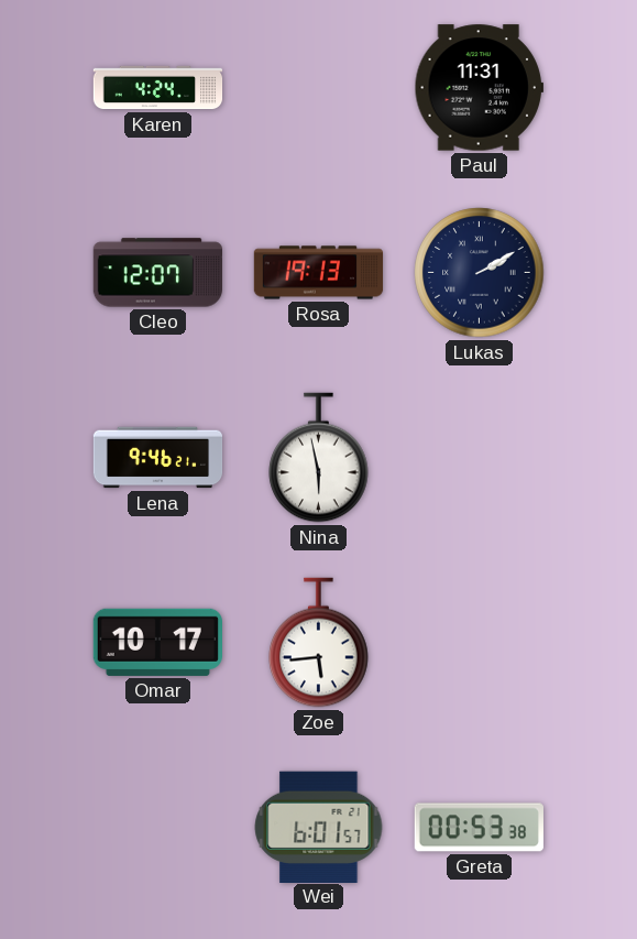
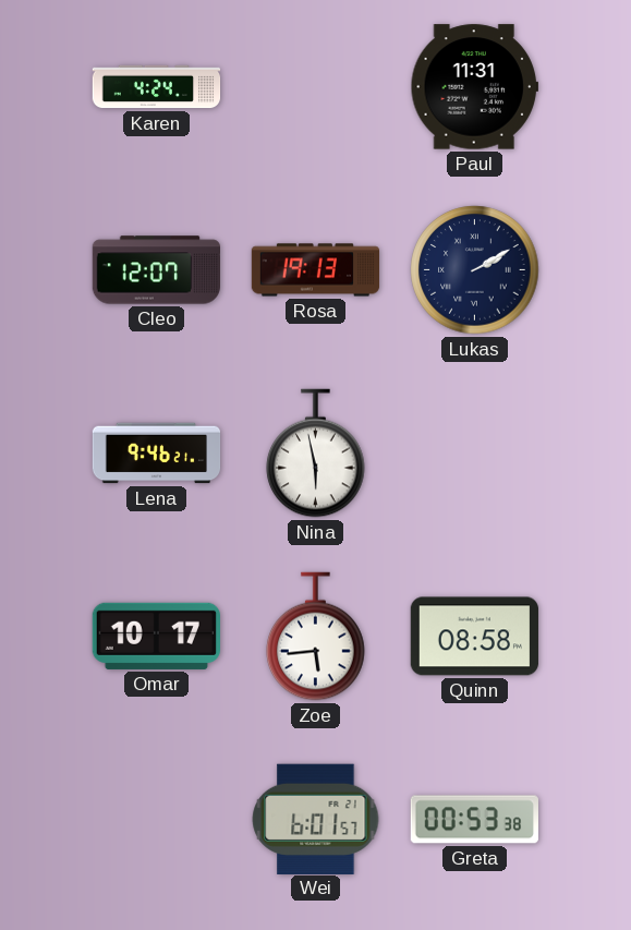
Quinn: none -> 08:58 (474, 637)
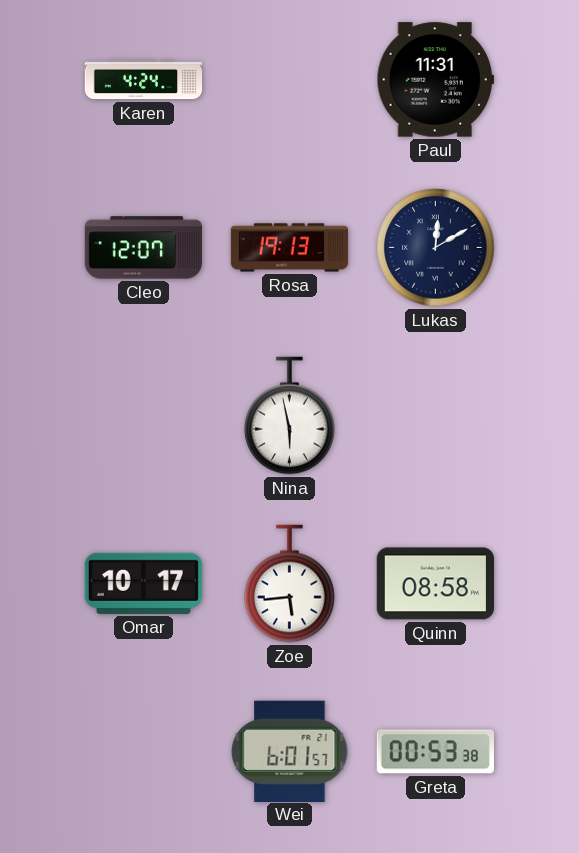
Lukas: 2:10 -> 12:10 (436, 248)
Lena: 9:46 -> none (157, 454)
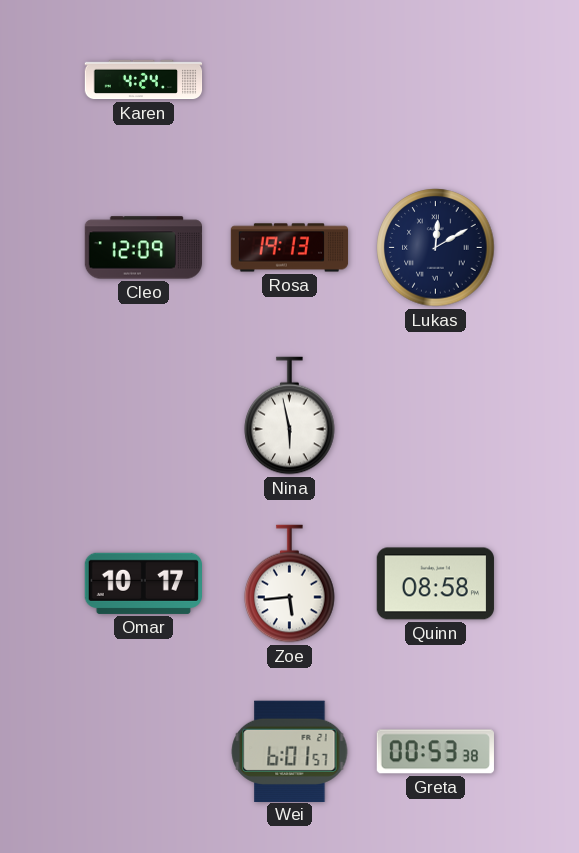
Paul: 11:31 -> none (435, 80)
Cleo: 12:07 -> 12:09 (143, 248)
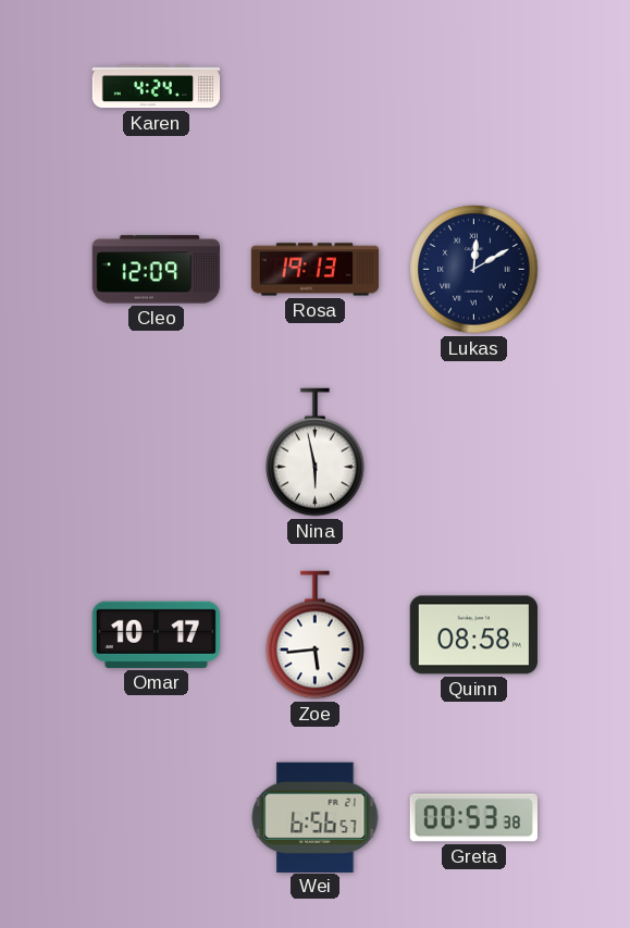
Wei: 6:01 -> 6:56 (316, 817)
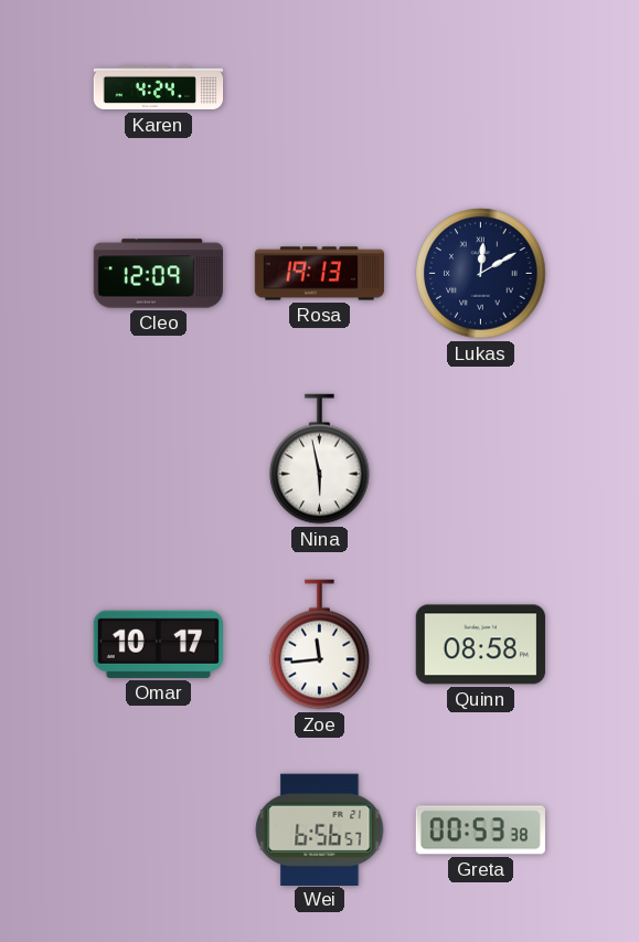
Zoe: 5:44 -> 11:44 (320, 645)
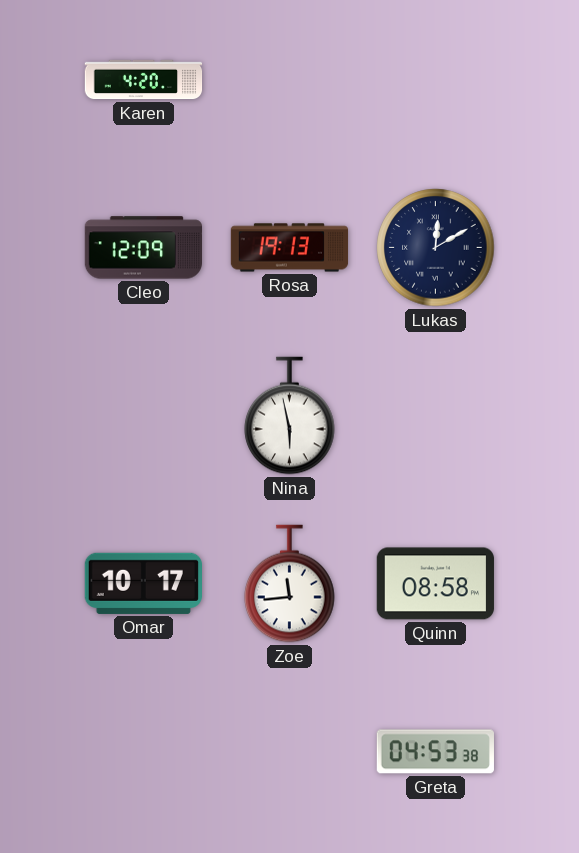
Karen: 4:24 -> 4:20 (144, 80)
Wei: 6:56 -> none (320, 829)
Greta: 00:53 -> 04:53 (435, 752)
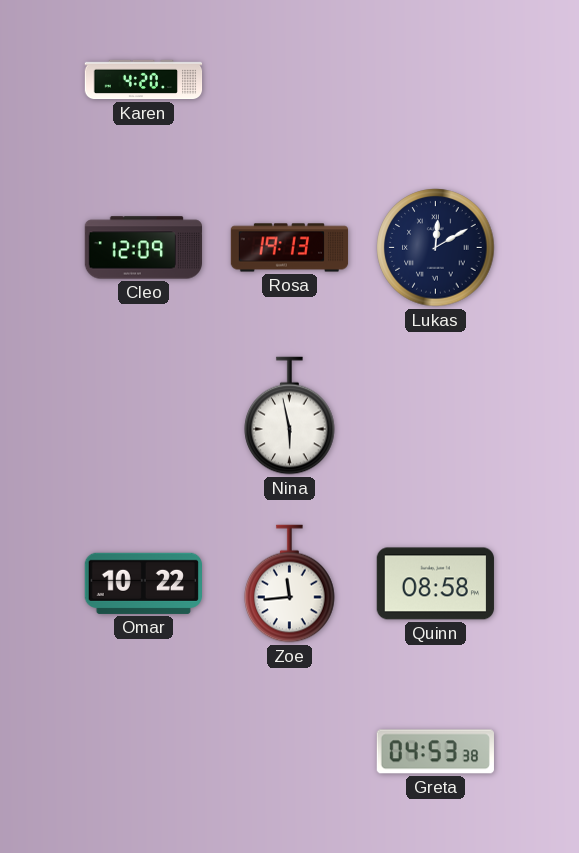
Omar: 10:17 -> 10:22 (143, 583)
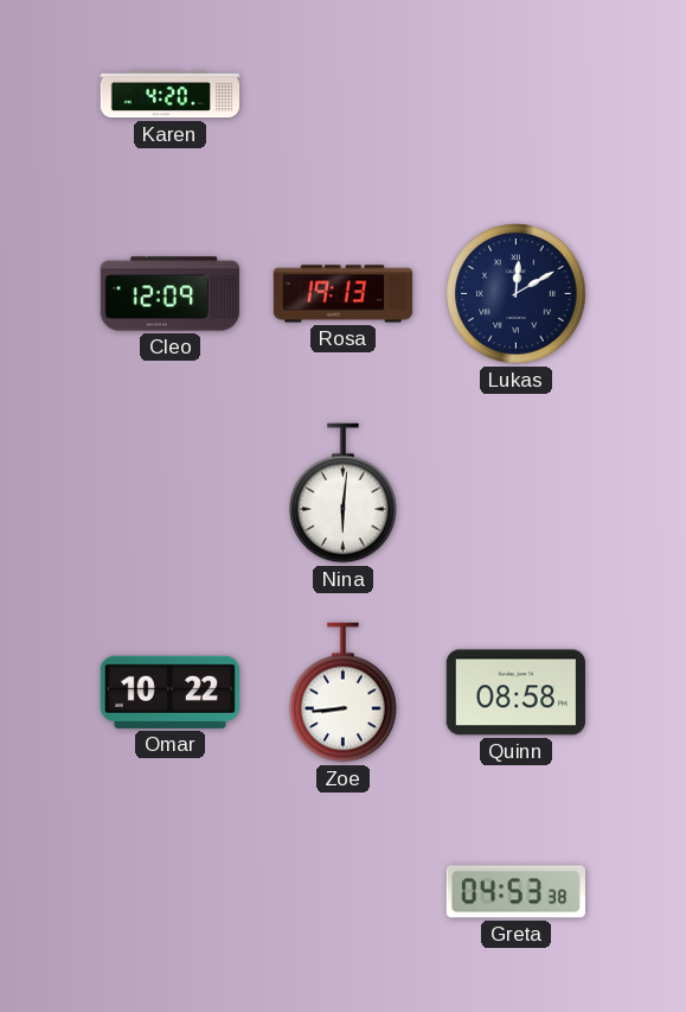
Nina: 5:58 -> 6:01 (344, 494)
Zoe: 11:44 -> 8:44 (344, 693)
